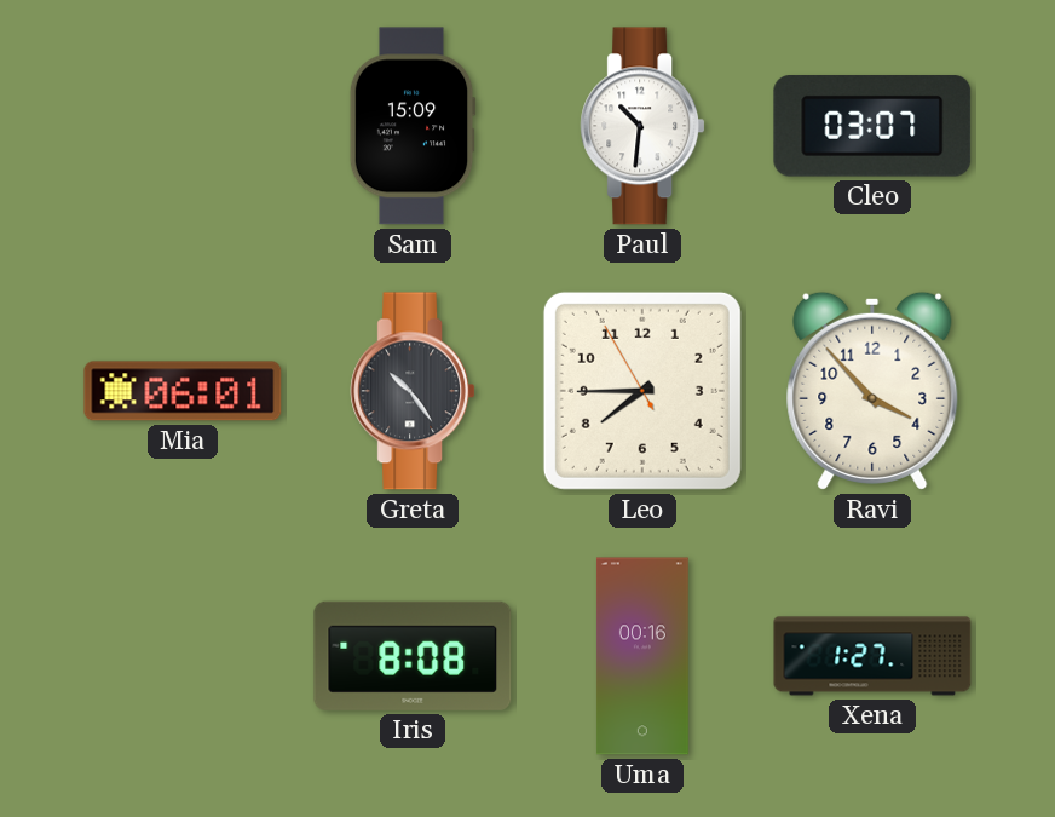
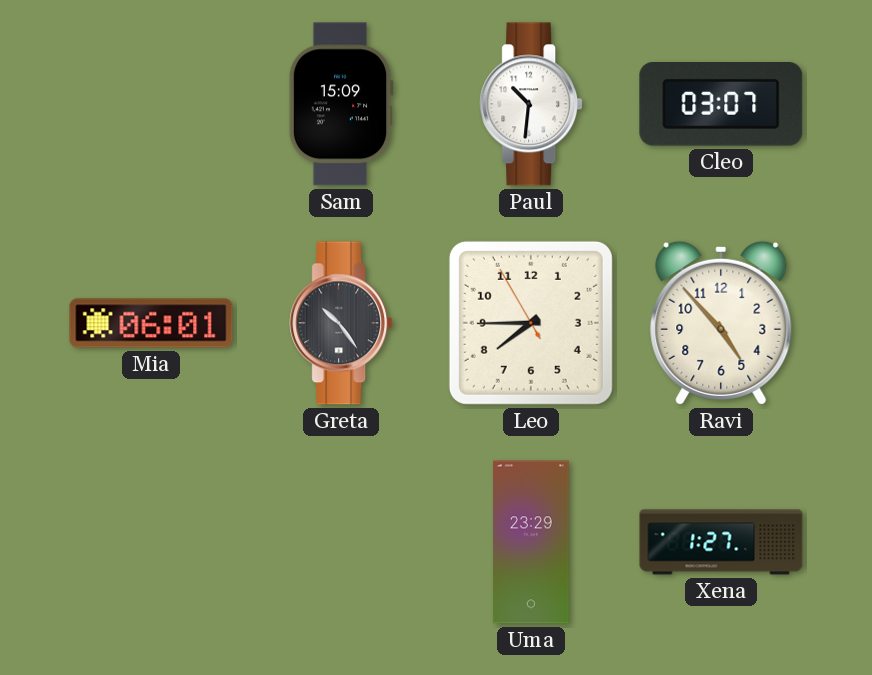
Ravi: 3:53 -> 4:53 (721, 323)
Iris: 8:08 -> none (413, 656)
Uma: 00:16 -> 23:29 (531, 542)
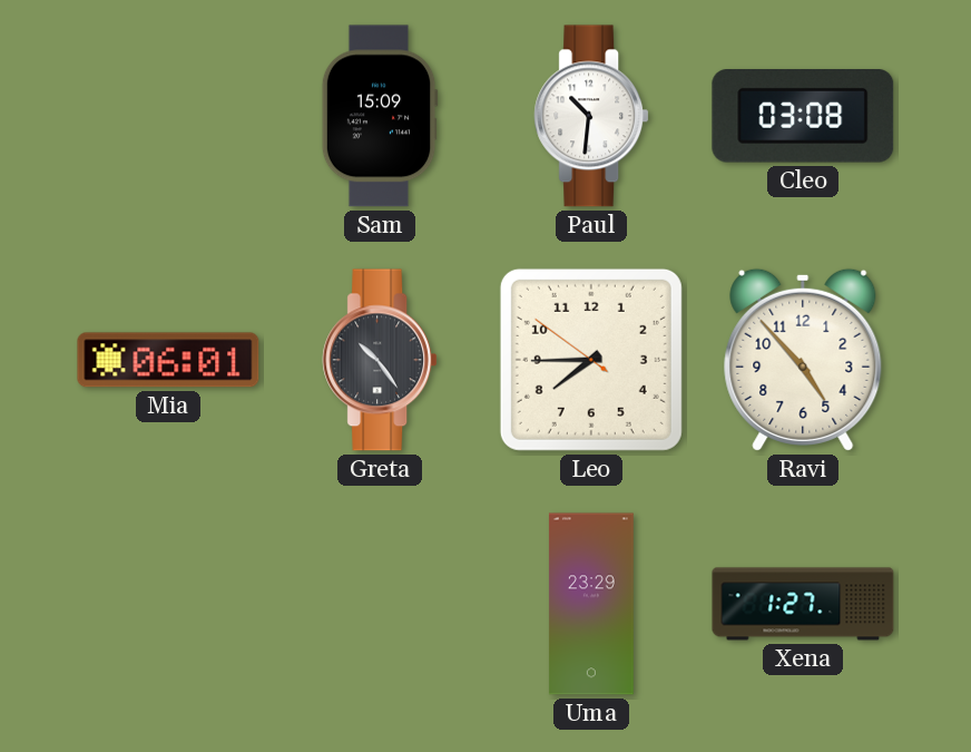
Cleo: 03:07 -> 03:08 (803, 116)
Leo: 7:44:55 -> 7:44:51 (591, 360)
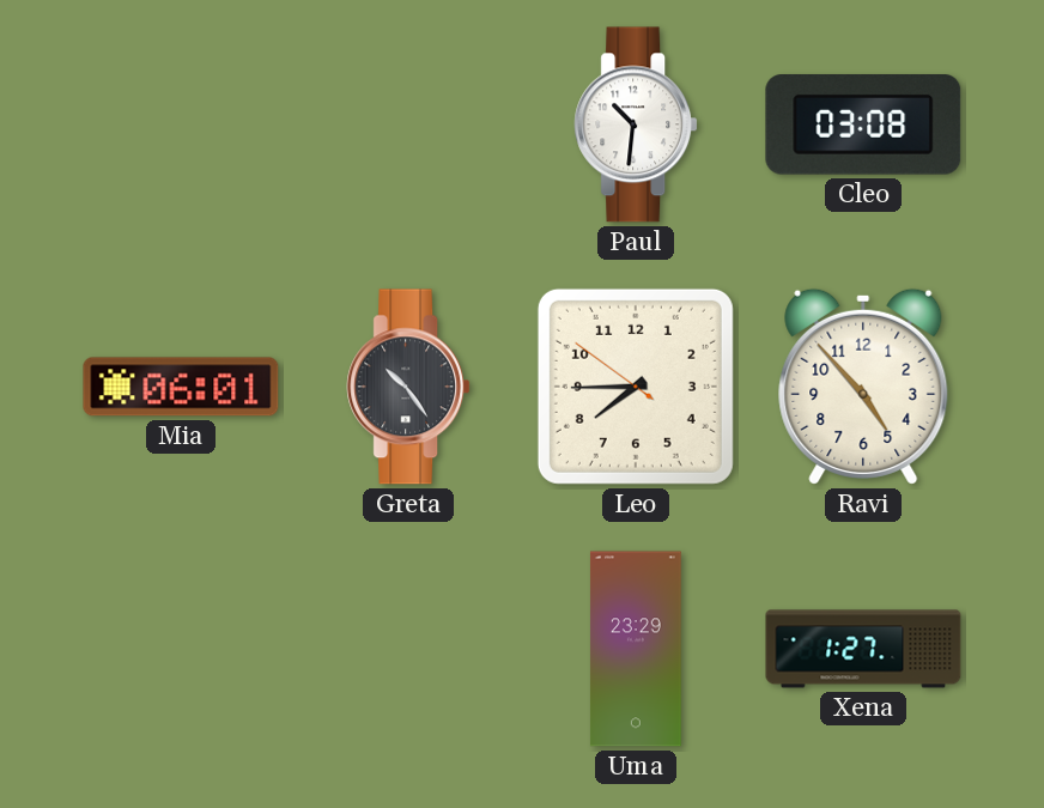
Sam: 15:09 -> none (380, 116)
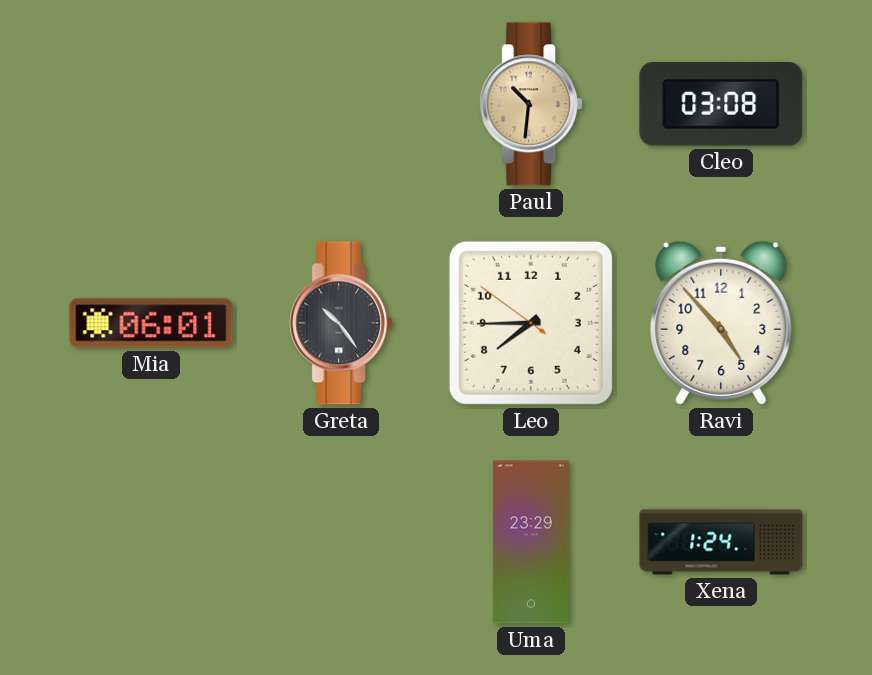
Paul dial: white -> champagne (531, 104)
Xena: 1:27 -> 1:24 (721, 542)
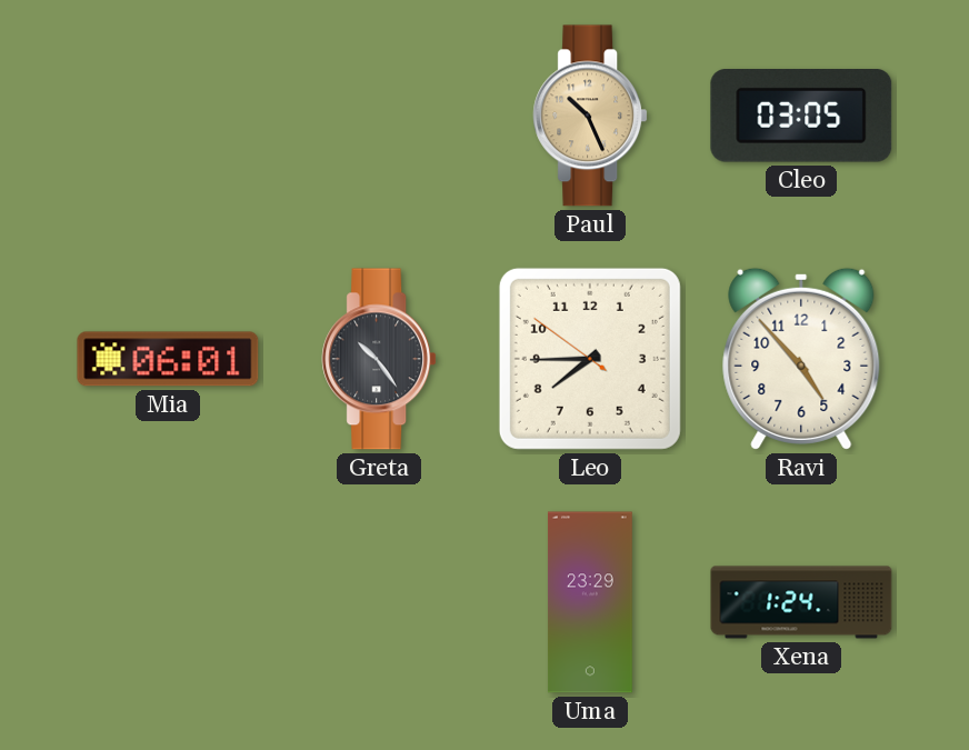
Paul: 10:31 -> 10:26 (590, 116)
Cleo: 03:08 -> 03:05 (801, 116)
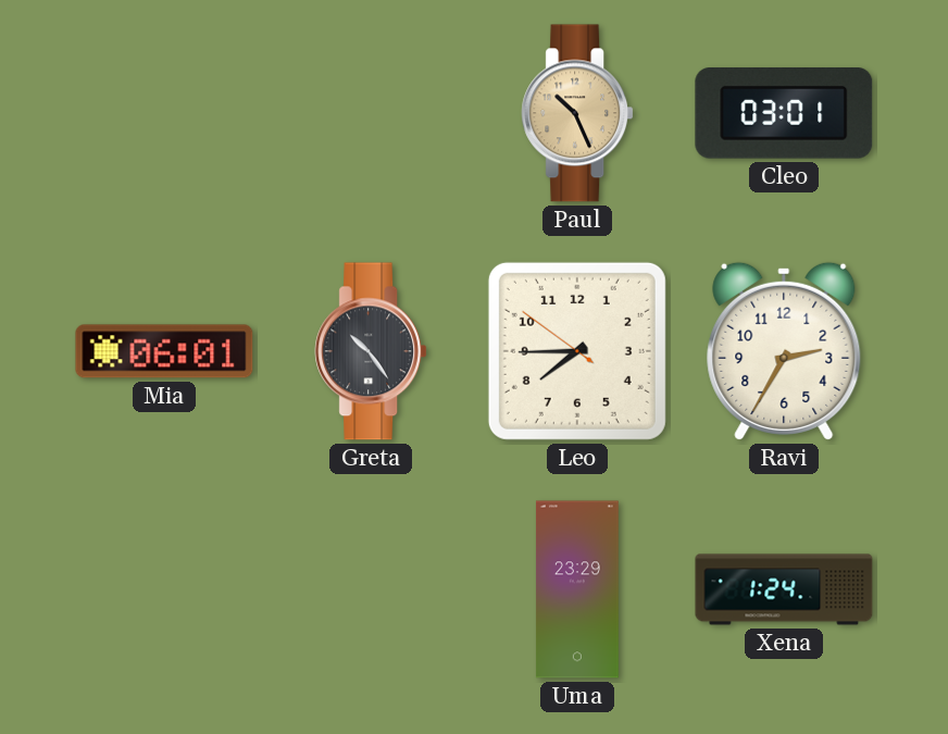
Cleo: 03:05 -> 03:01 (784, 113)
Ravi: 4:53 -> 2:35 (784, 351)
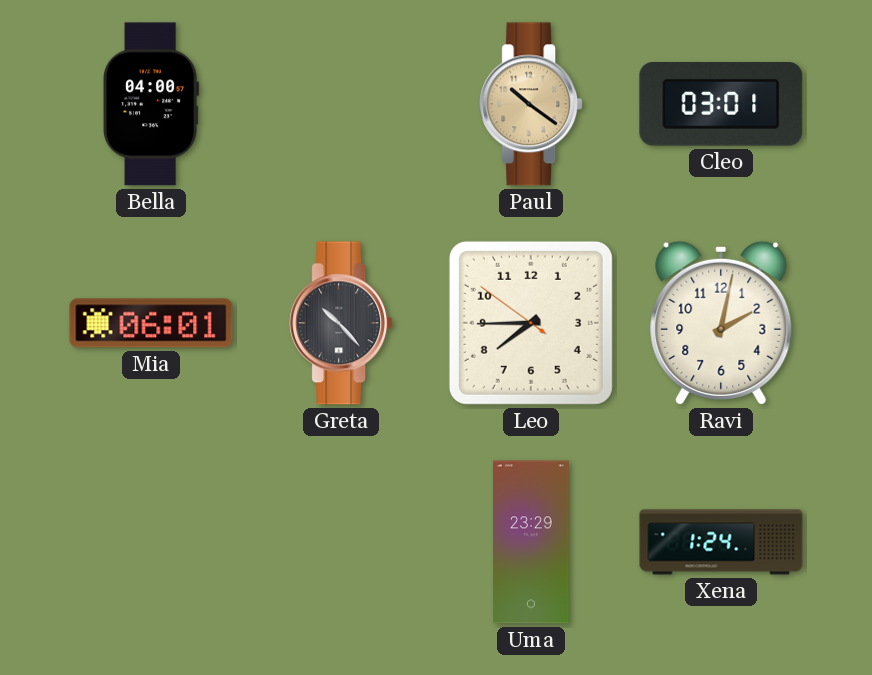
Bella: none -> 04:00 (152, 104)
Paul: 10:26 -> 10:21 (531, 104)
Greta: 10:24 -> 10:23 (341, 323)
Ravi: 2:35 -> 2:02 (721, 323)
